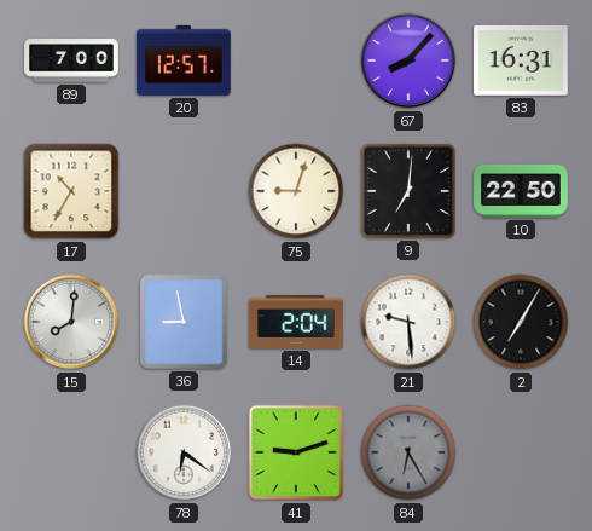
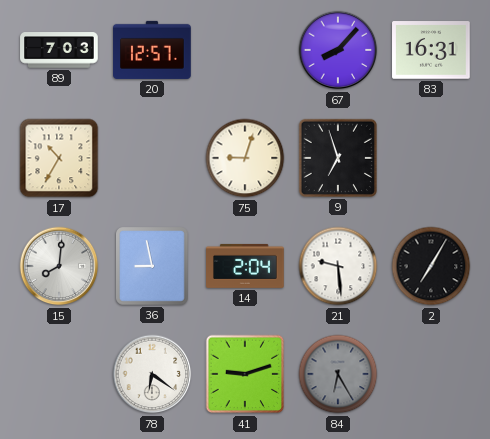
89: 7:00 -> 7:03 (59, 50)
9: 7:01 -> 6:57 (338, 158)
10: 22:50 -> none (521, 191)
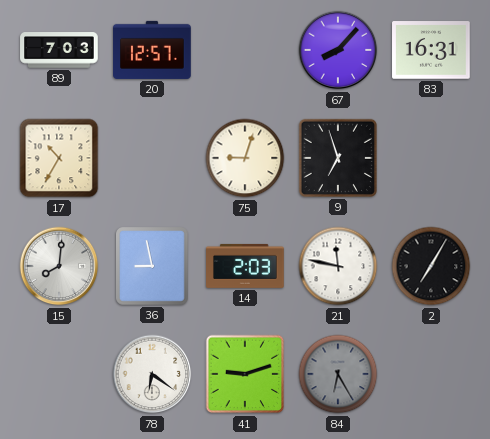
14: 2:04 -> 2:03 (245, 266)
21: 9:29 -> 11:47 (338, 266)
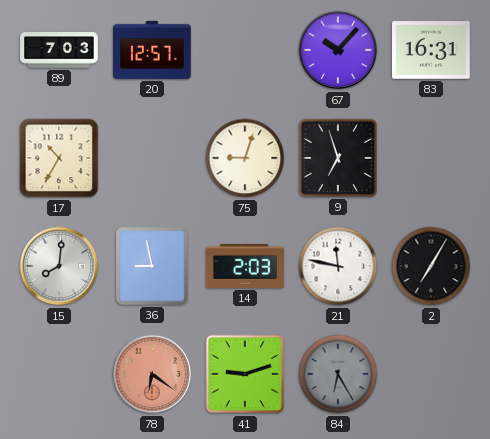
67: 8:07 -> 10:07 (338, 50)
78 dial: white -> salmon (152, 374)
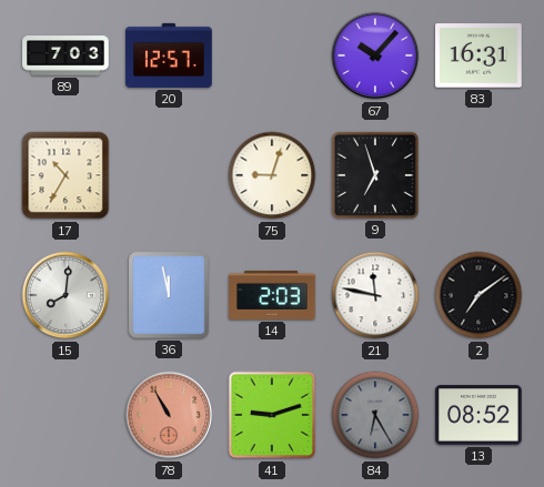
36: 8:58 -> 11:58 (169, 295)
2: 7:05 -> 7:09 (478, 295)
78: 6:21 -> 10:55 (169, 415)
13: none -> 08:52 (478, 415)
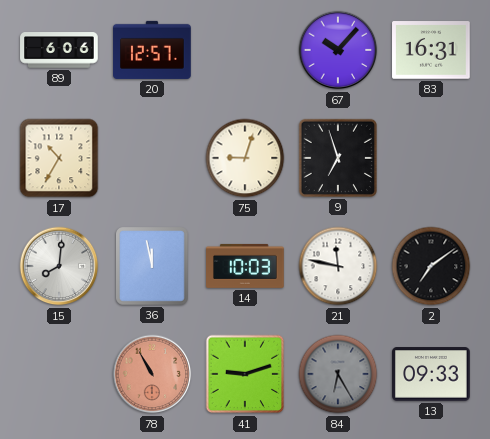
89: 7:03 -> 6:06 (59, 50)
14: 2:03 -> 10:03 (245, 266)
13: 08:52 -> 09:33 (431, 374)
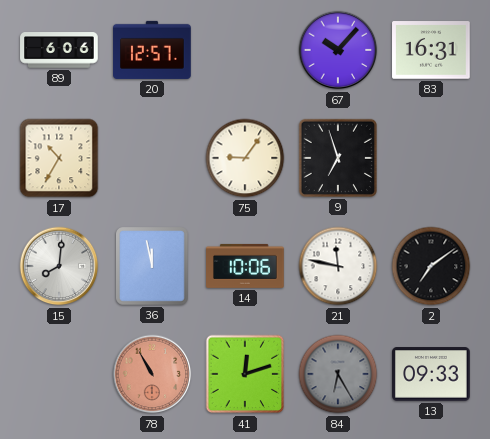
75: 9:03 -> 9:06 (245, 158)
14: 10:03 -> 10:06 (245, 266)
41: 9:12 -> 12:12 (245, 374)
